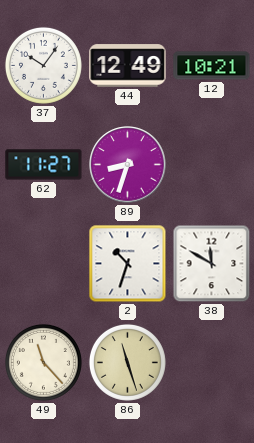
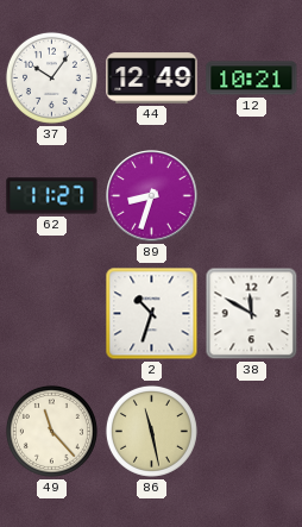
86: 11:27 -> 11:28 (151, 431)
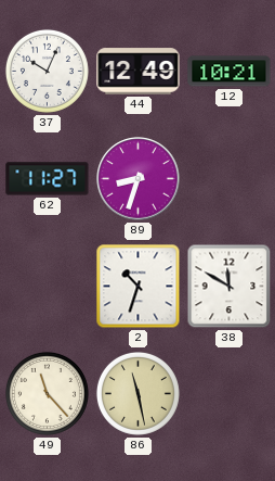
37: 10:06 -> 10:04 (47, 71)
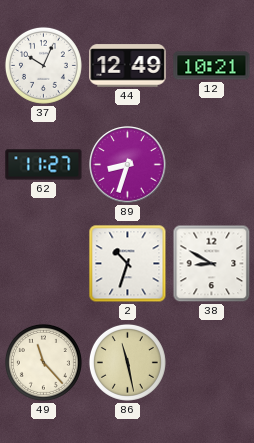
38: 11:50 -> 8:50 (212, 264)
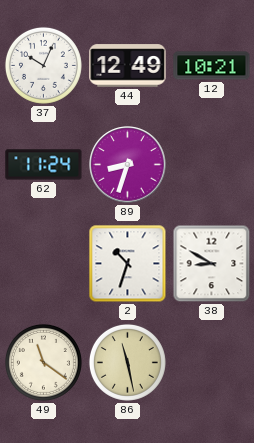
62: 11:27 -> 11:24 (44, 165)
49: 11:23 -> 11:21 (43, 362)
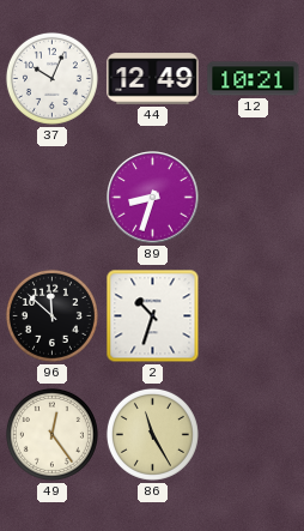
62: 11:24 -> none (44, 165)
96: none -> 11:52 (51, 315)
38: 8:50 -> none (212, 264)
49: 11:21 -> 12:24 (51, 434)
86: 11:28 -> 11:25 (152, 434)
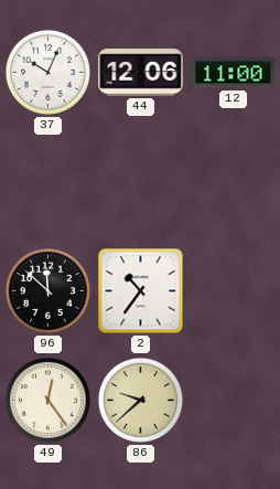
44: 12:49 -> 12:06 (141, 73)
12: 10:21 -> 11:00 (234, 73)
89: 8:33 -> none (153, 198)
2: 10:33 -> 10:36 (141, 291)
86: 11:25 -> 9:38 (140, 400)
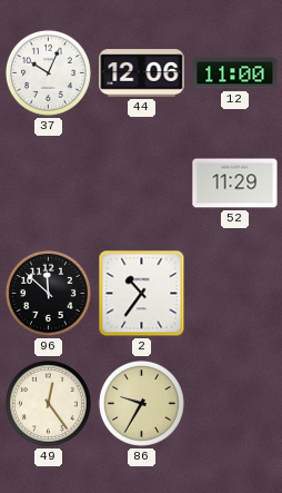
52: none -> 11:29 (235, 184)
86: 9:38 -> 9:35 (141, 403)
